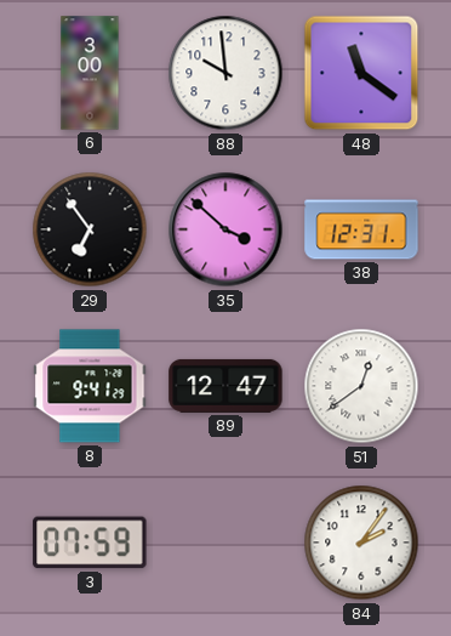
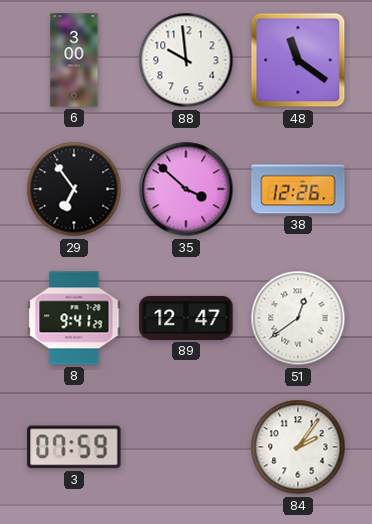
38: 12:31 -> 12:26 (298, 189)
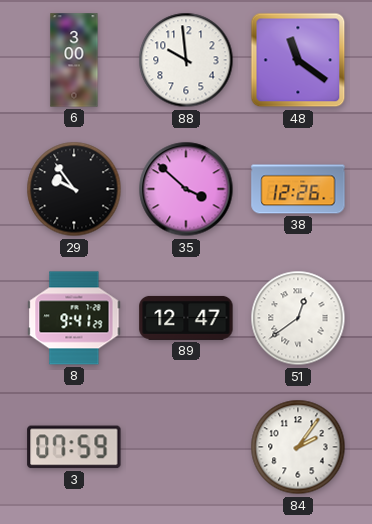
29: 6:54 -> 9:54 (74, 189)
